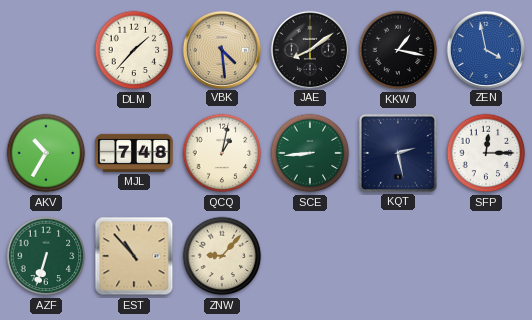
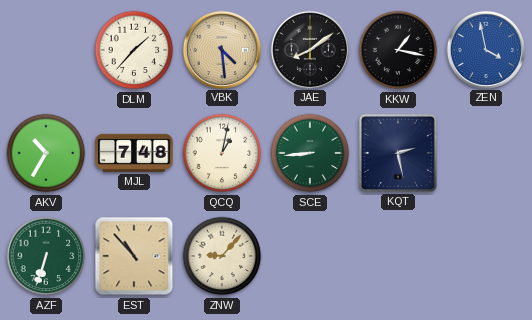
SFP: 12:15 -> none (486, 153)
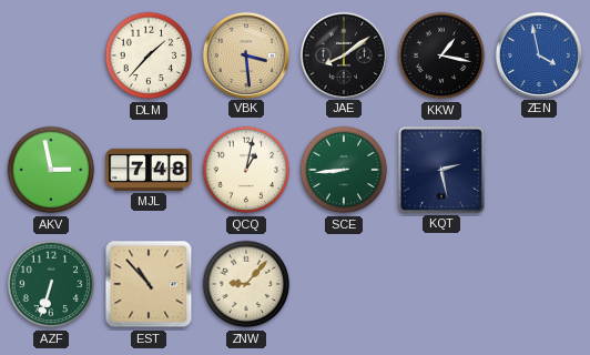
VBK: 4:29 -> 3:29 (245, 54)
AKV: 10:35 -> 2:58 (51, 170)
